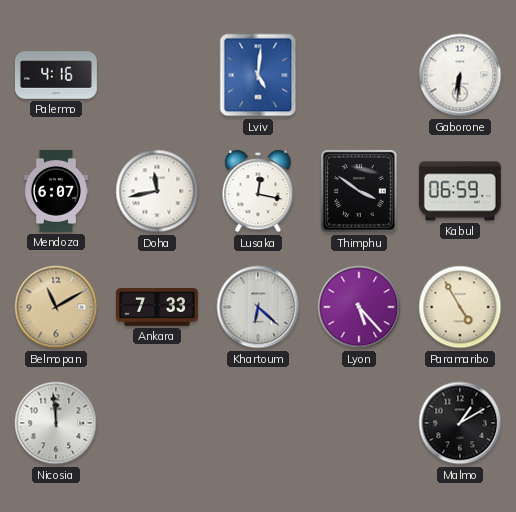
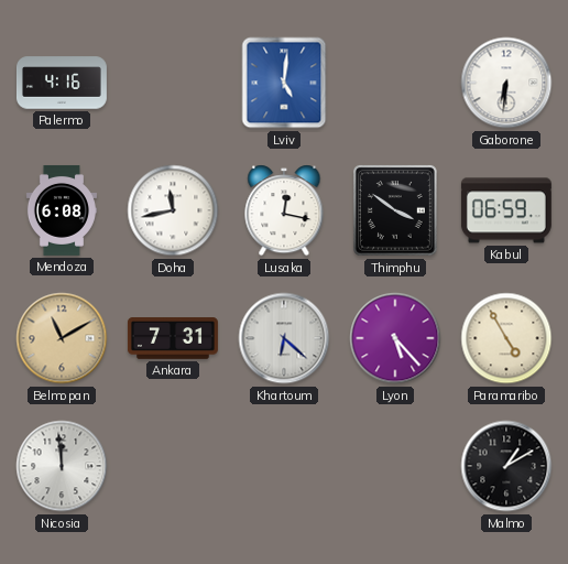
Mendoza: 6:07 -> 6:08 (62, 210)
Ankara: 7:33 -> 7:31 (173, 338)
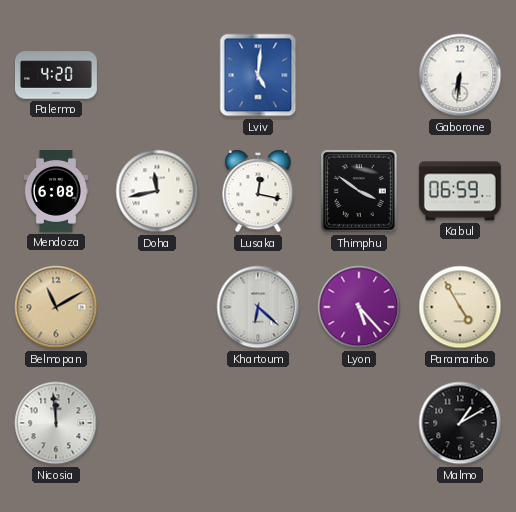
Palermo: 4:16 -> 4:20 (56, 75)
Ankara: 7:31 -> none (173, 338)
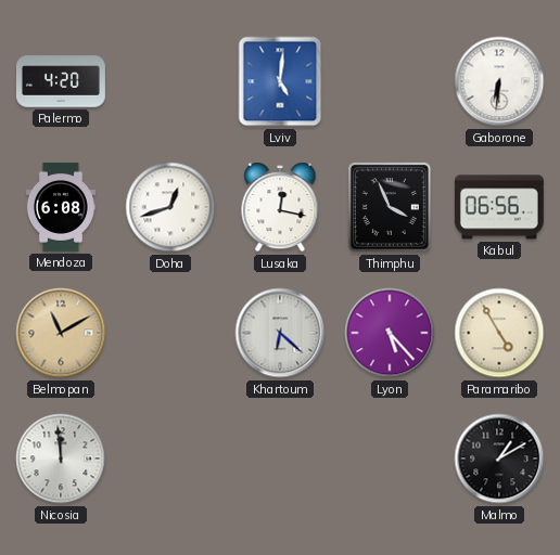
Doha: 11:43 -> 12:42 (170, 207)
Thimphu: 3:51 -> 3:56 (390, 207)
Kabul: 06:59 -> 06:56 (499, 207)
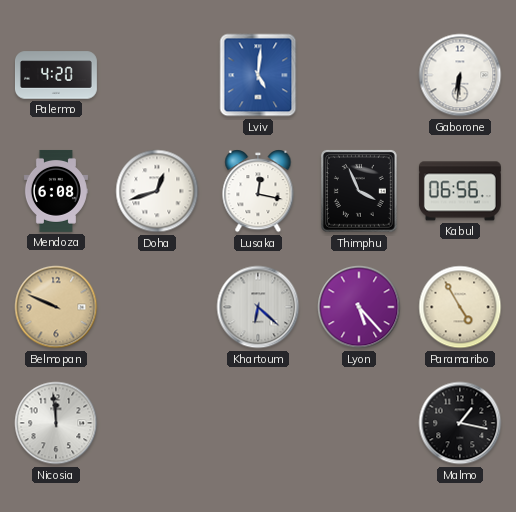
Belmopan: 11:10 -> 9:49 (56, 307)
Malmo: 1:10 -> 1:17 (460, 423)
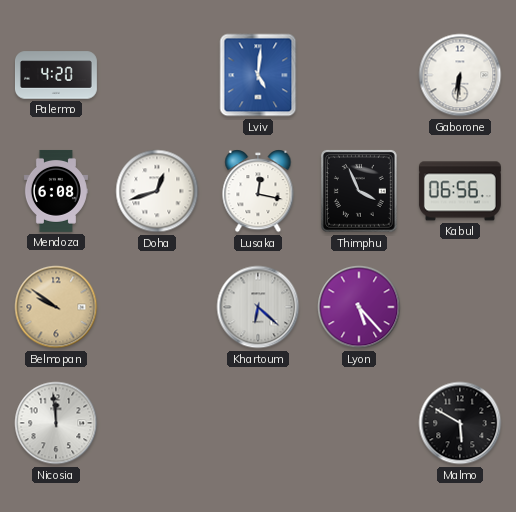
Belmopan: 9:49 -> 9:51 (56, 307)
Paramaribo: 4:55 -> none (460, 307)
Malmo: 1:17 -> 5:50 (460, 423)
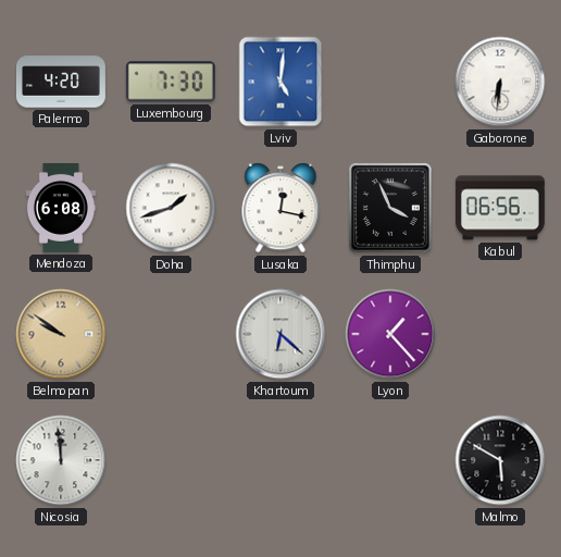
Luxembourg: none -> 7:30 (171, 82)
Doha: 12:42 -> 1:42 (171, 208)
Lyon: 5:23 -> 1:23 (390, 334)
